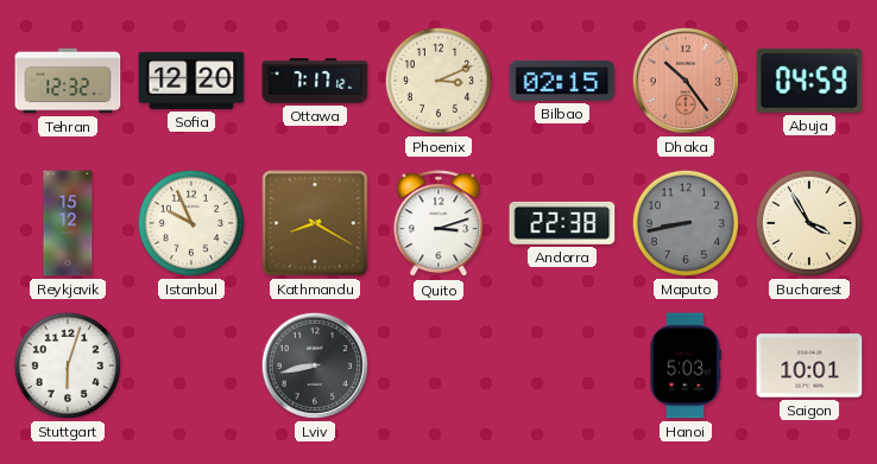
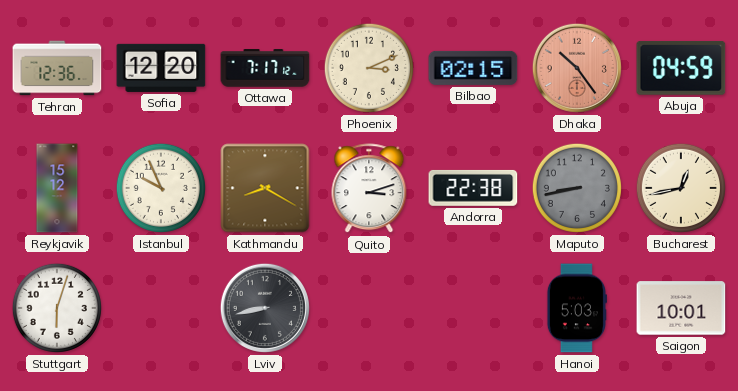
Tehran: 12:32 -> 12:36 (57, 68)
Bucharest: 3:55 -> 12:43 (681, 188)
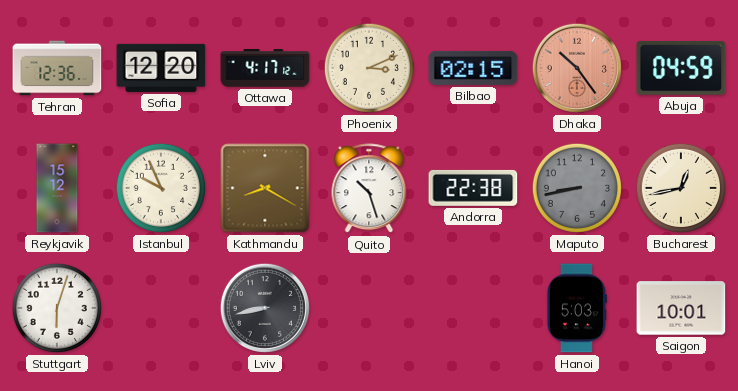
Ottawa: 7:17 -> 4:17 (265, 68)
Quito: 3:12 -> 10:27 (369, 189)
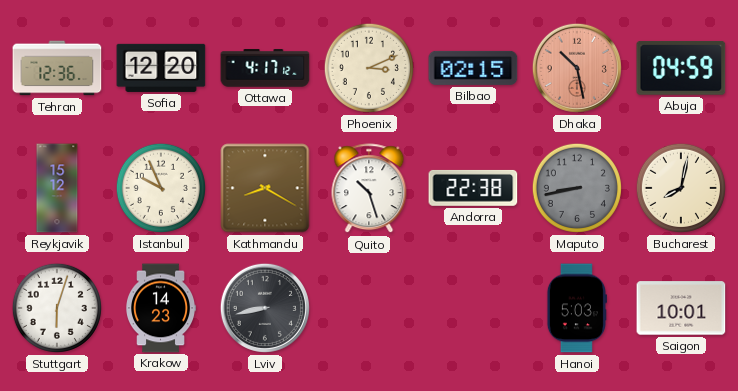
Dhaka: 10:24 -> 10:28 (577, 68)
Bucharest: 12:43 -> 8:02 (681, 188)
Krakow: none -> 14:23 (161, 308)
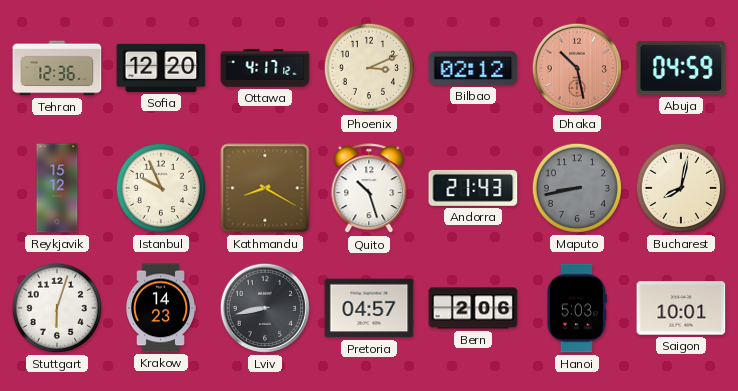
Bilbao: 02:15 -> 02:12 (473, 68)
Andorra: 22:38 -> 21:43 (473, 188)
Pretoria: none -> 04:57 (369, 308)
Bern: none -> 2:06 (473, 308)
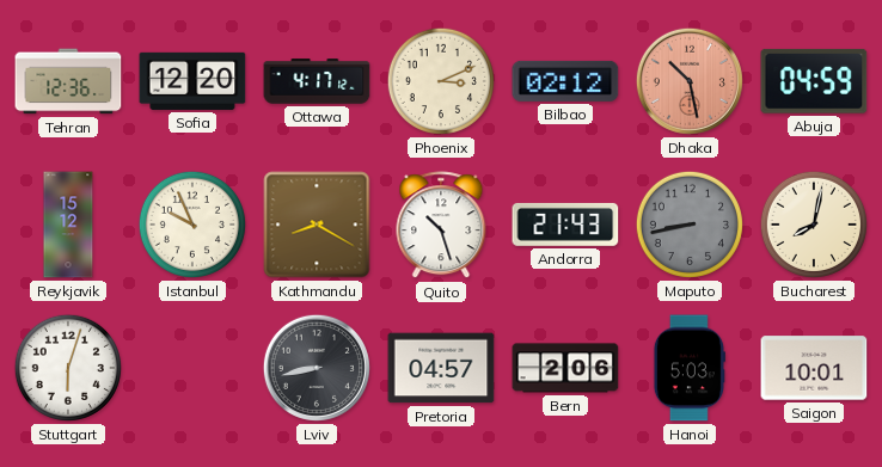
Krakow: 14:23 -> none (161, 308)
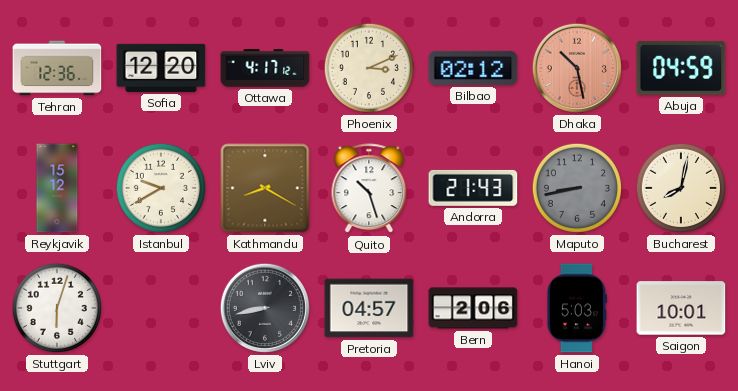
Istanbul: 9:56 -> 9:40 (161, 188)
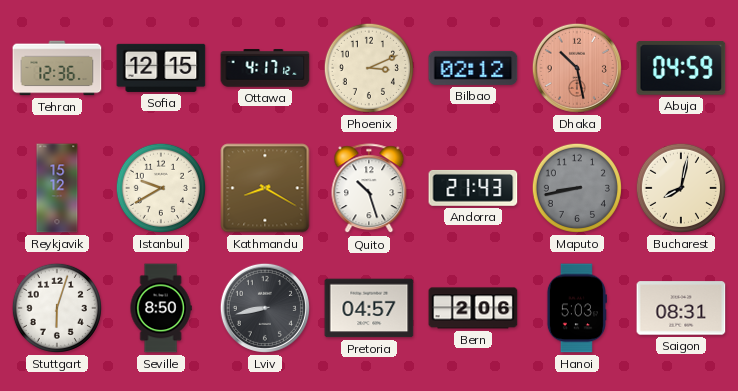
Sofia: 12:20 -> 12:15 (161, 68)
Seville: none -> 8:50 (161, 308)
Saigon: 10:01 -> 08:31 (681, 308)
